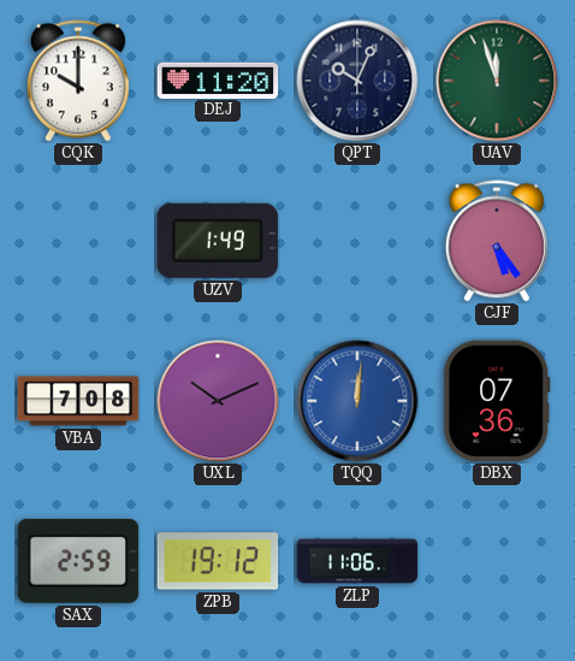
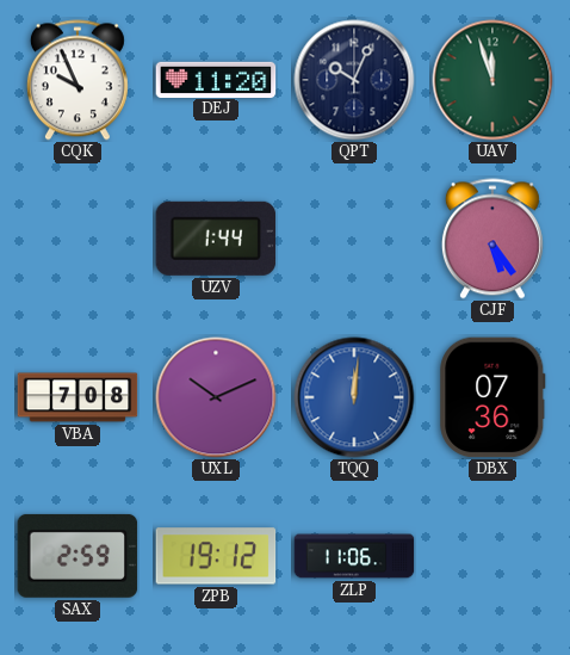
CQK: 10:00 -> 9:56 (78, 80)
UZV: 1:49 -> 1:44 (216, 239)
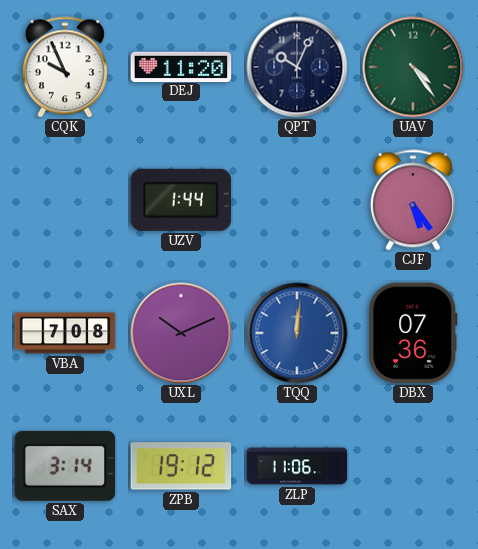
UAV: 11:57 -> 4:24 (413, 67)
SAX: 2:59 -> 3:14 (65, 466)
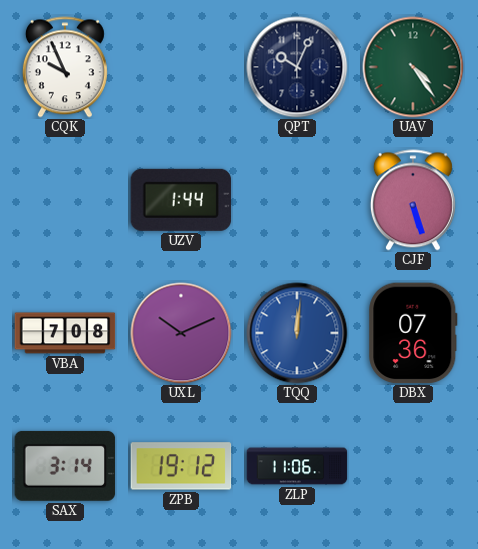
DEJ: 11:20 -> none (181, 66)
CJF: 5:24 -> 5:27 (413, 200)
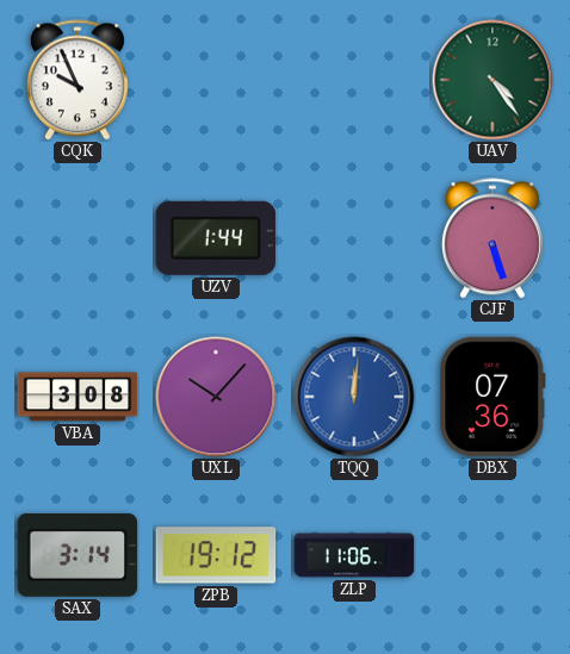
QPT: 10:04 -> none (297, 67)
VBA: 7:08 -> 3:08 (78, 397)
UXL: 10:11 -> 10:07 (216, 397)
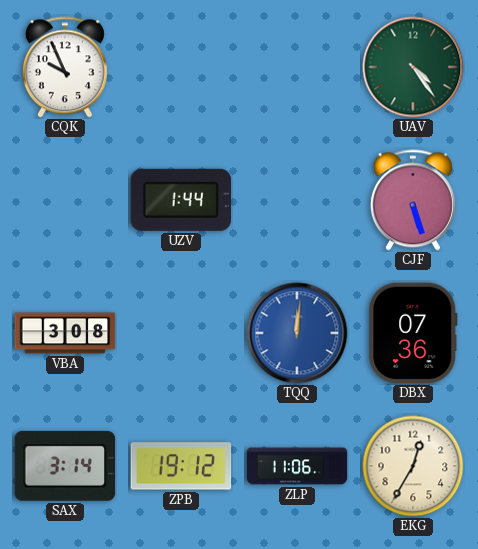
UXL: 10:07 -> none (216, 397)
EKG: none -> 12:35 (413, 466)
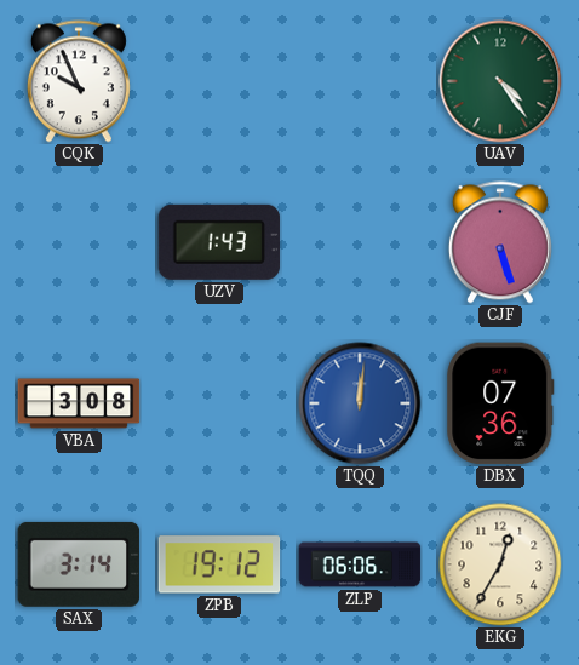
UZV: 1:44 -> 1:43 (219, 242)
ZLP: 11:06 -> 06:06 (360, 564)
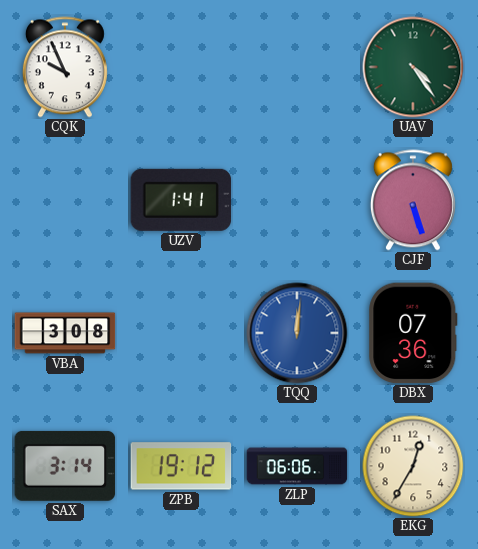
UZV: 1:43 -> 1:41 (181, 200)
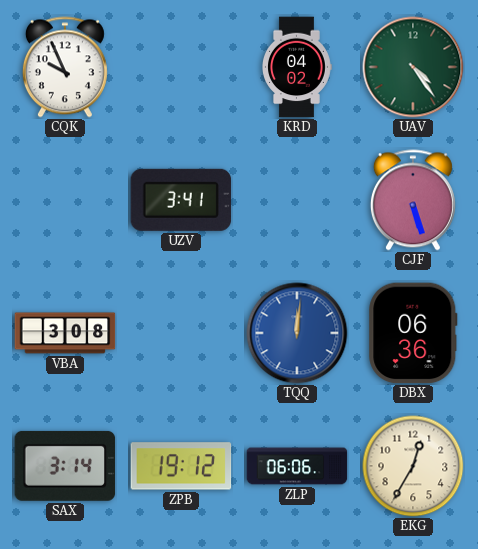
KRD: none -> 04:02 (297, 67)
UZV: 1:41 -> 3:41 (181, 200)
DBX: 07:36 -> 06:36 (413, 333)
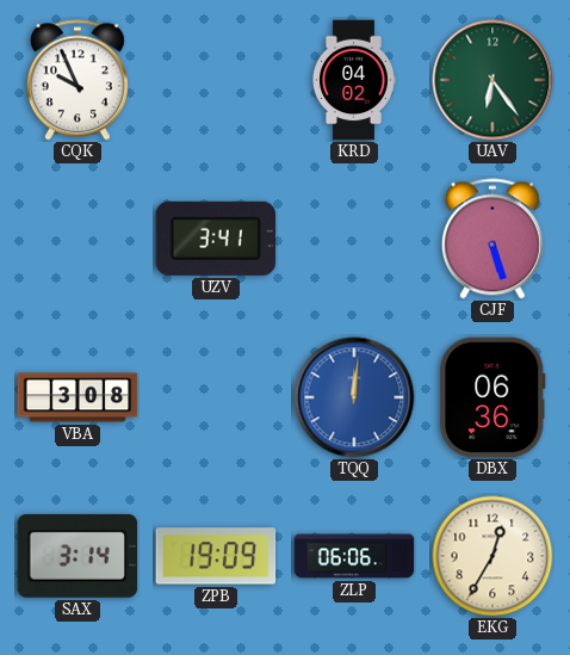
UAV: 4:24 -> 6:24 (492, 80)
ZPB: 19:12 -> 19:09 (216, 556)
